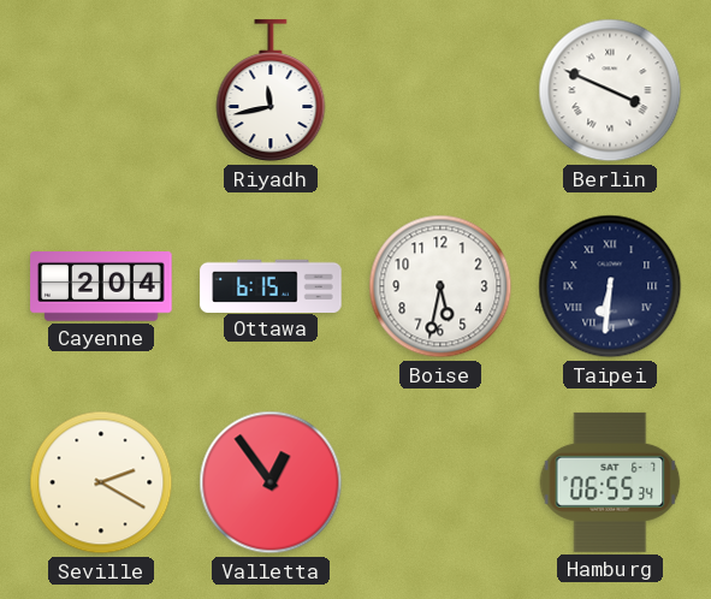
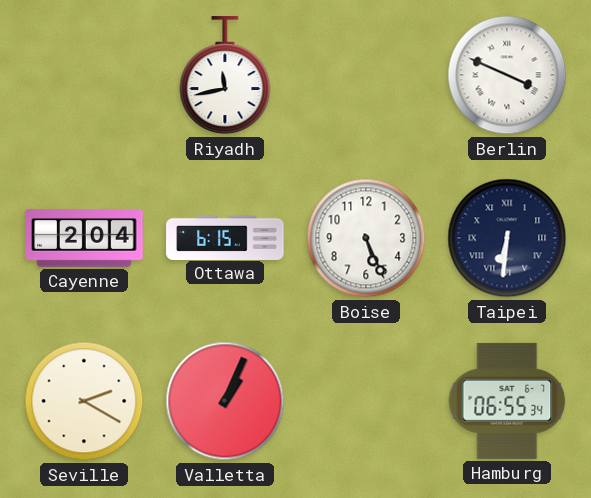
Boise: 5:32 -> 5:26 (366, 238)
Valletta: 12:54 -> 1:04 (225, 401)
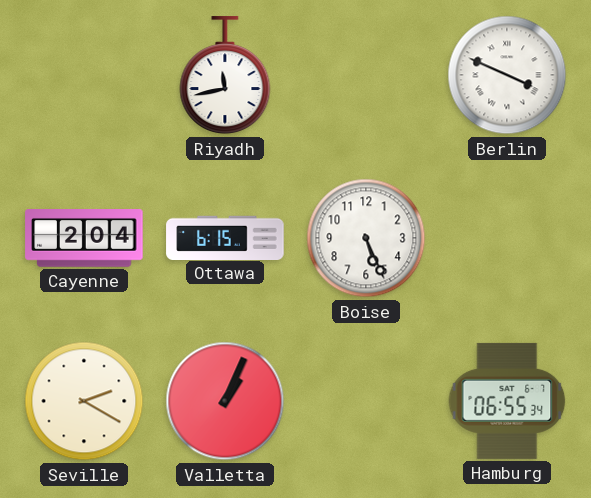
Taipei: 6:31 -> none (507, 238)
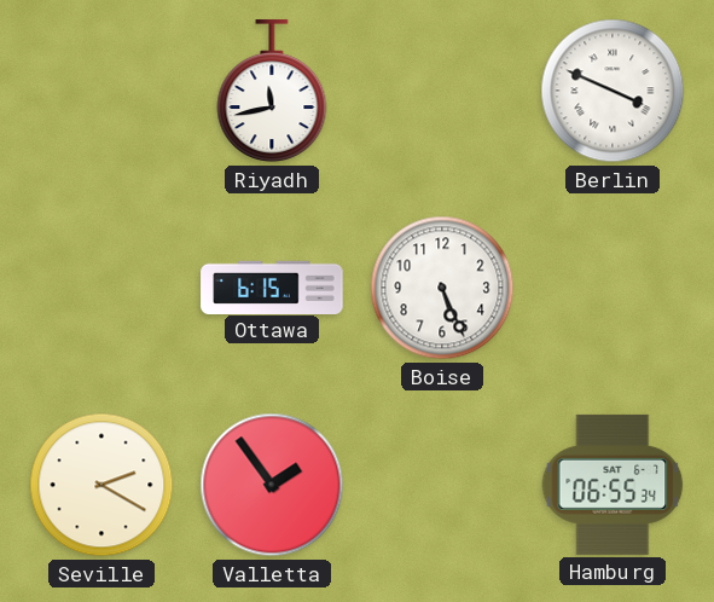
Cayenne: 2:04 -> none (84, 239)
Valletta: 1:04 -> 1:54 (272, 485)
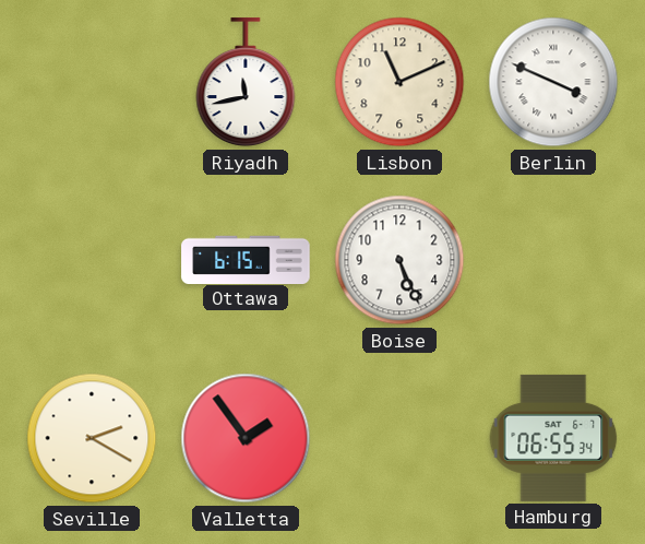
Lisbon: none -> 11:11 (399, 82)
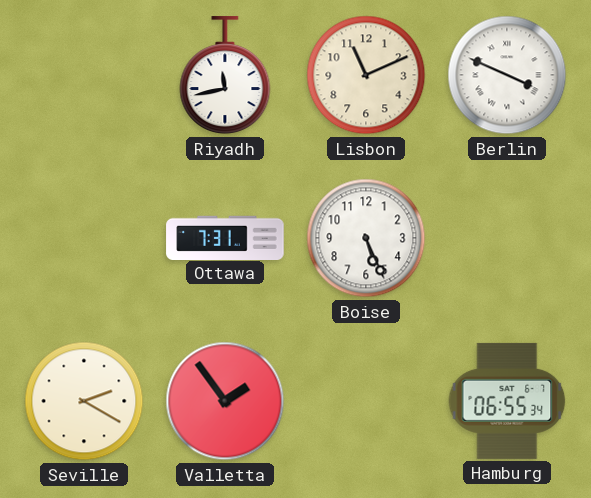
Ottawa: 6:15 -> 7:31 (225, 237)
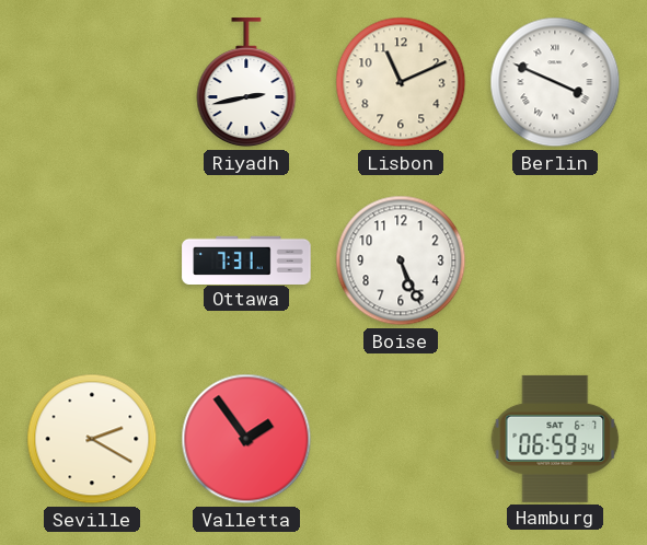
Riyadh: 11:43 -> 2:43 (246, 83)
Hamburg: 06:55 -> 06:59 (555, 439)
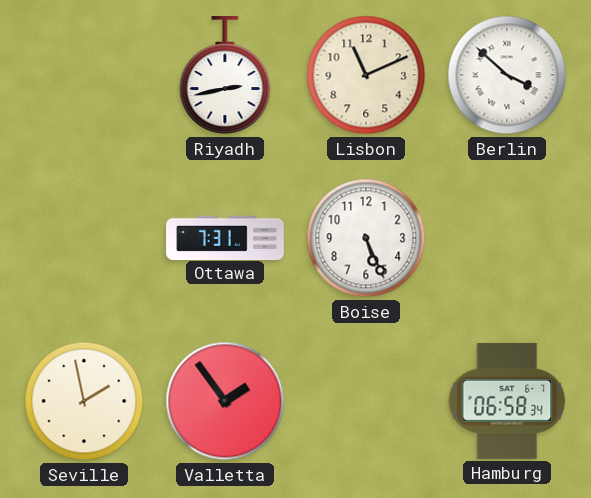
Berlin: 3:49 -> 3:52 (507, 75)
Seville: 2:20 -> 1:58 (84, 401)
Hamburg: 06:59 -> 06:58 (507, 401)
